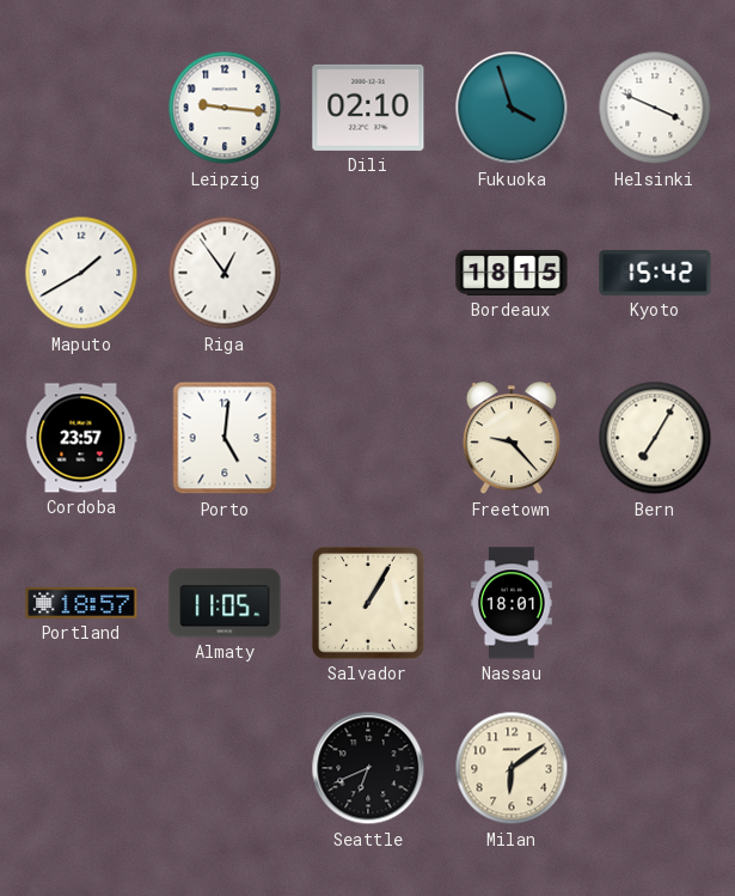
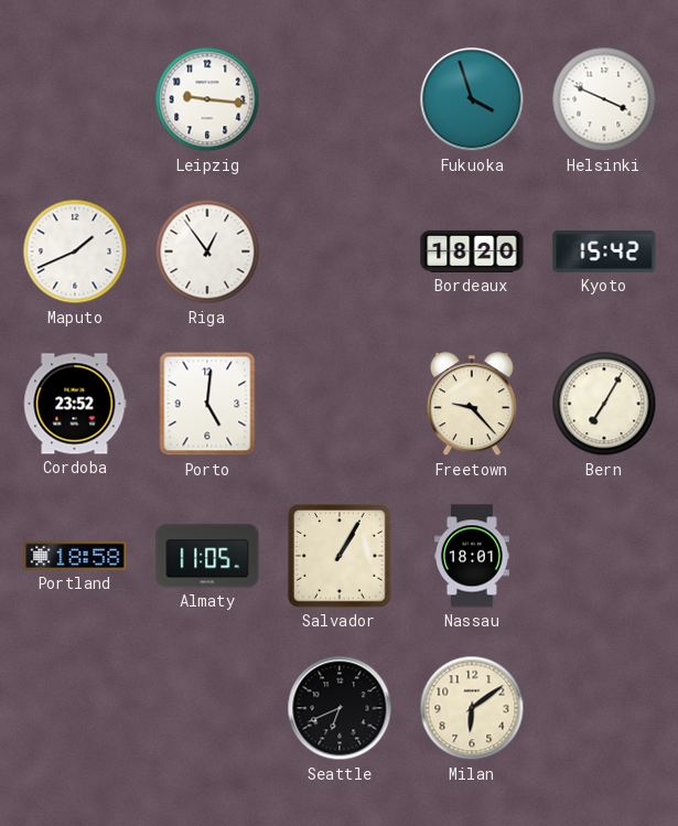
Dili: 02:10 -> none (368, 108)
Maputo: 1:40 -> 1:41 (75, 251)
Bordeaux: 18:15 -> 18:20 (472, 251)
Cordoba: 23:57 -> 23:52 (75, 404)
Portland: 18:57 -> 18:58 (75, 556)
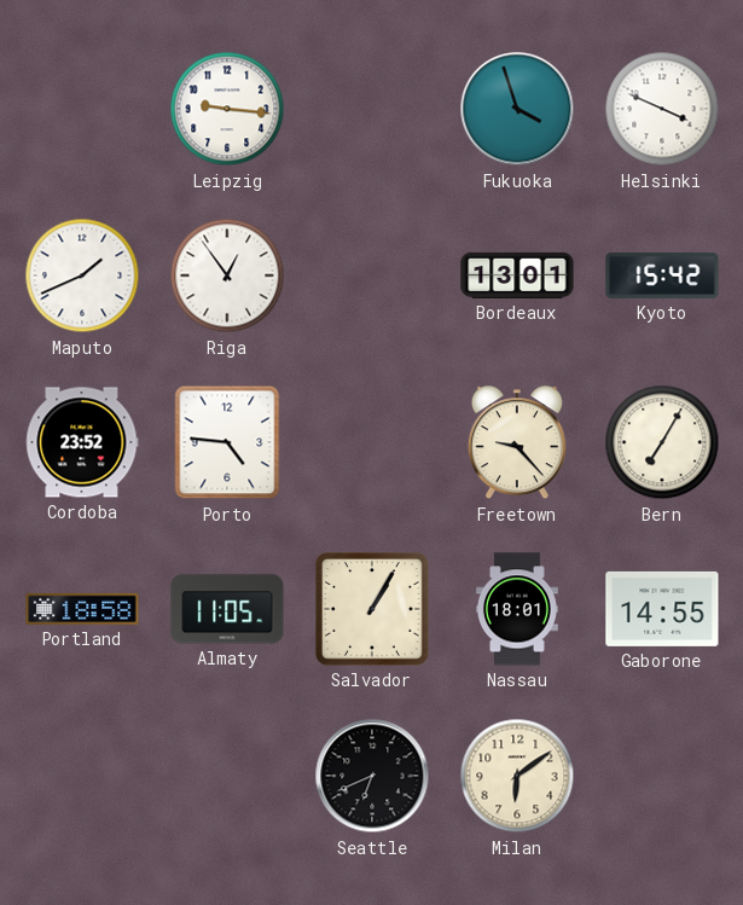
Bordeaux: 18:20 -> 13:01 (517, 275)
Porto: 5:01 -> 4:46 (227, 442)
Gaborone: none -> 14:55 (662, 609)
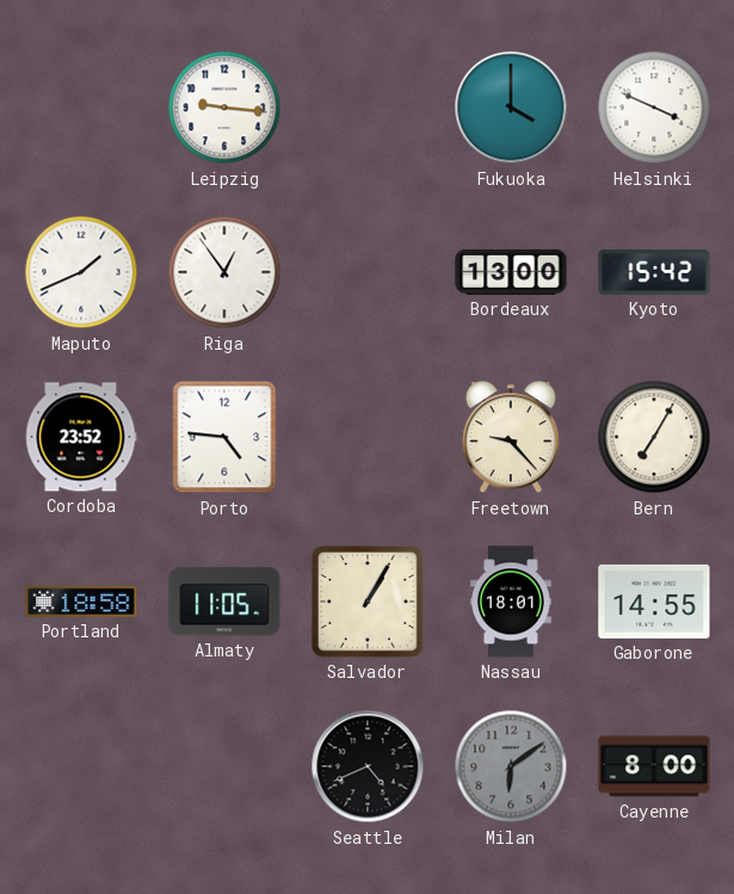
Fukuoka: 3:57 -> 4:00 (511, 107)
Bordeaux: 13:01 -> 13:00 (511, 272)
Seattle: 6:41 -> 4:41 (368, 766)
Milan dial: cream -> grey (511, 766)
Cayenne: none -> 8:00 (654, 766)
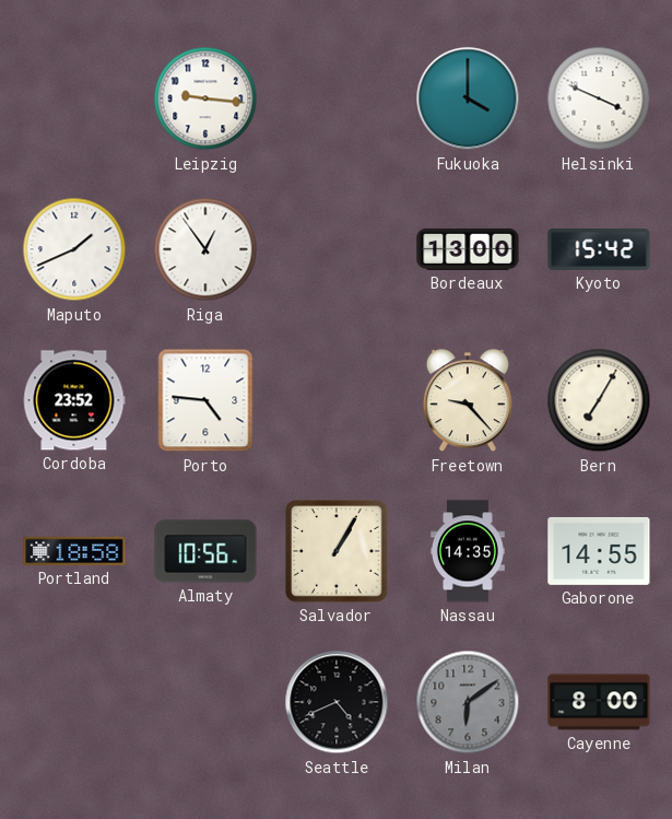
Almaty: 11:05 -> 10:56 (205, 551)
Nassau: 18:01 -> 14:35 (468, 551)
